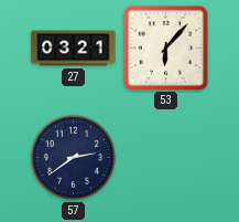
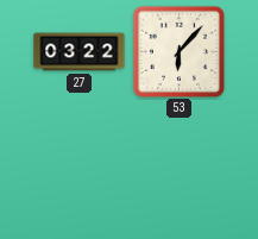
27: 03:21 -> 03:22 (80, 52)
57: 2:39 -> none (73, 157)
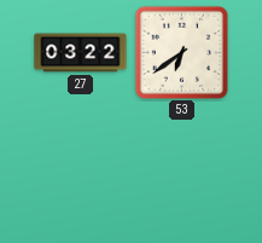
53: 6:07 -> 6:39 (181, 52)
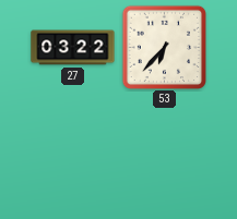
53: 6:39 -> 6:37 (164, 47)
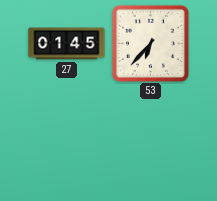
27: 03:22 -> 01:45 (67, 44)
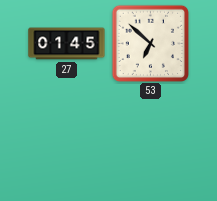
53: 6:37 -> 6:52 (150, 43)
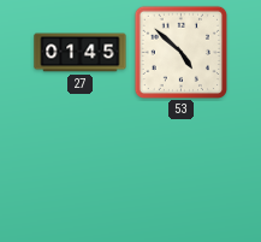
53: 6:52 -> 4:52 (180, 52)
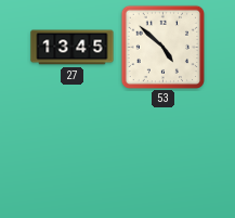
27: 01:45 -> 13:45 (73, 48)
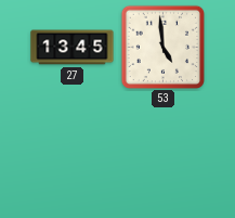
53: 4:52 -> 4:59 (162, 47)
